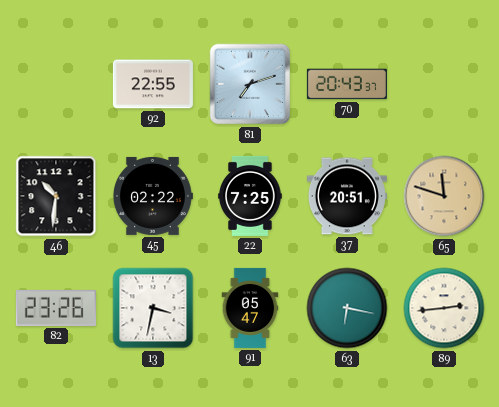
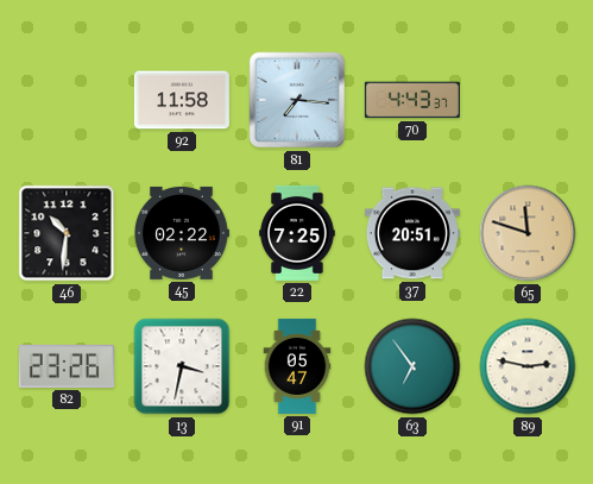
92: 22:55 -> 11:58 (182, 100)
81: 7:12 -> 7:16 (297, 100)
70: 20:43 -> 4:43 (412, 100)
63: 6:17 -> 6:54 (412, 366)
89: 2:44 -> 2:47 (528, 366)
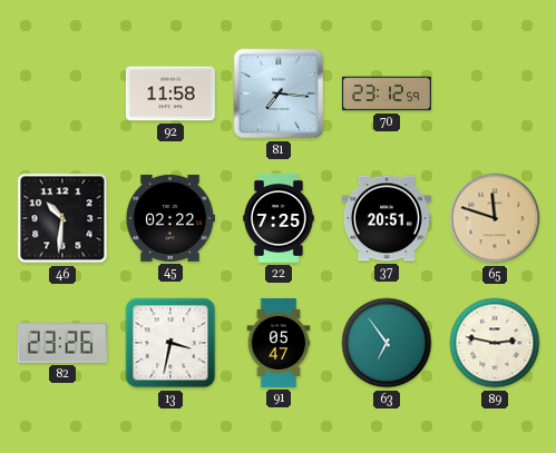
70: 4:43 -> 23:12 (387, 93)
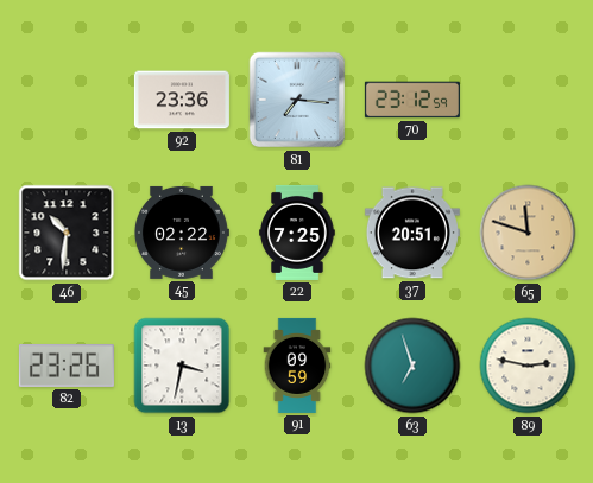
92: 11:58 -> 23:36 (182, 100)
91: 05:47 -> 09:59 (297, 366)
63: 6:54 -> 6:57 (412, 366)
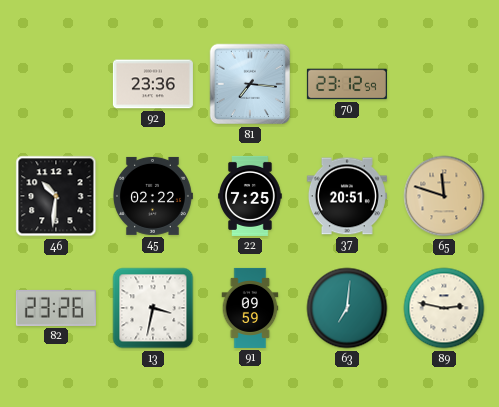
63: 6:57 -> 7:01 (347, 308)
